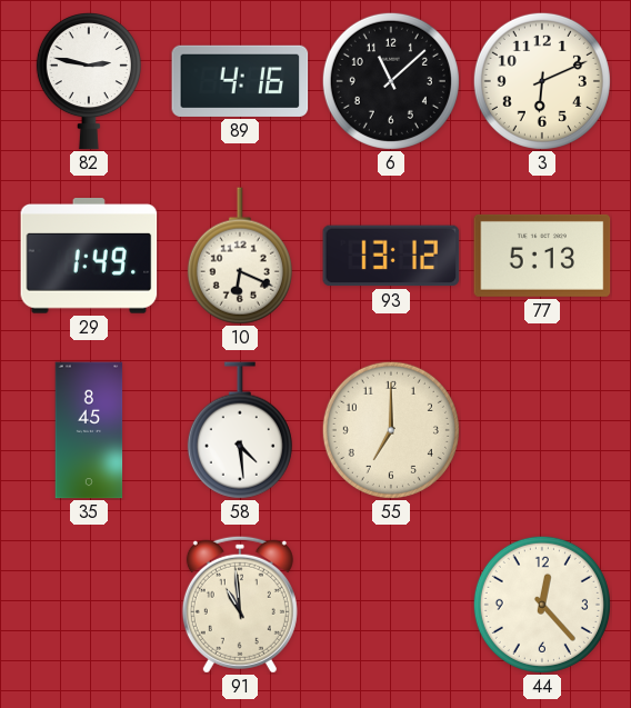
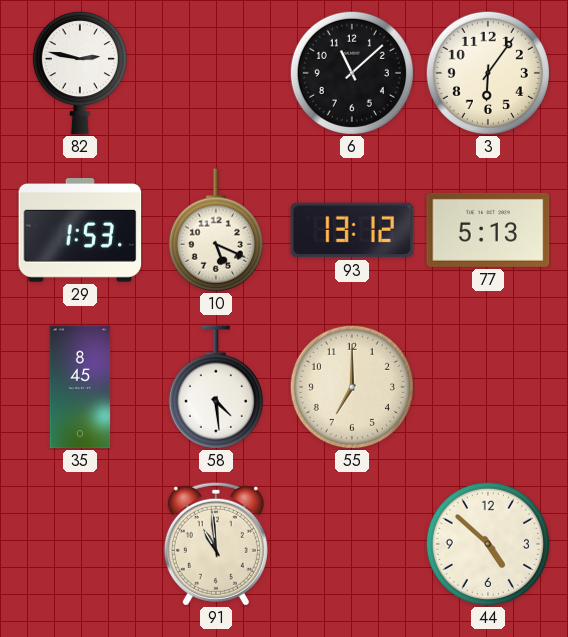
89: 4:16 -> none (240, 81)
3: 6:11 -> 6:06 (488, 73)
29: 1:49 -> 1:53 (80, 231)
10: 6:19 -> 5:19 (216, 230)
44: 12:23 -> 4:52 (488, 544)
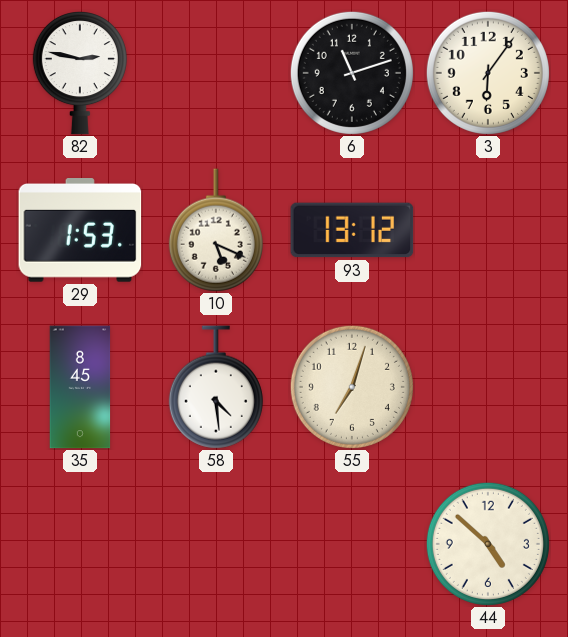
6: 11:08 -> 11:12 (352, 73)
77: 5:13 -> none (488, 230)
55: 7:00 -> 7:03 (352, 387)
91: 10:59 -> none (216, 544)
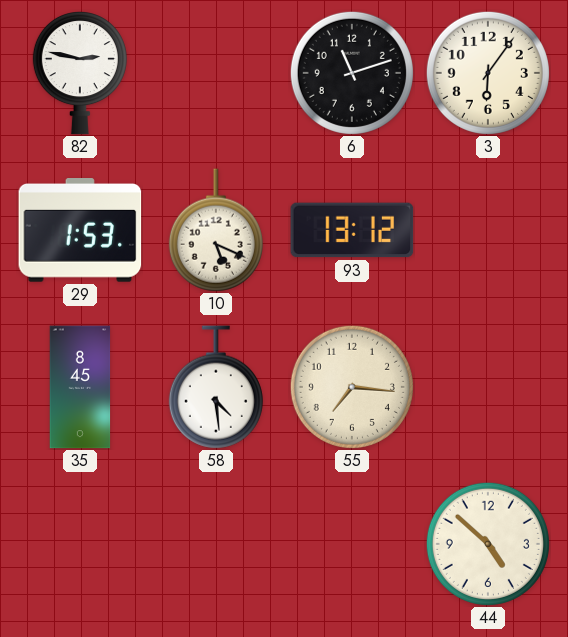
55: 7:03 -> 7:16 (352, 387)
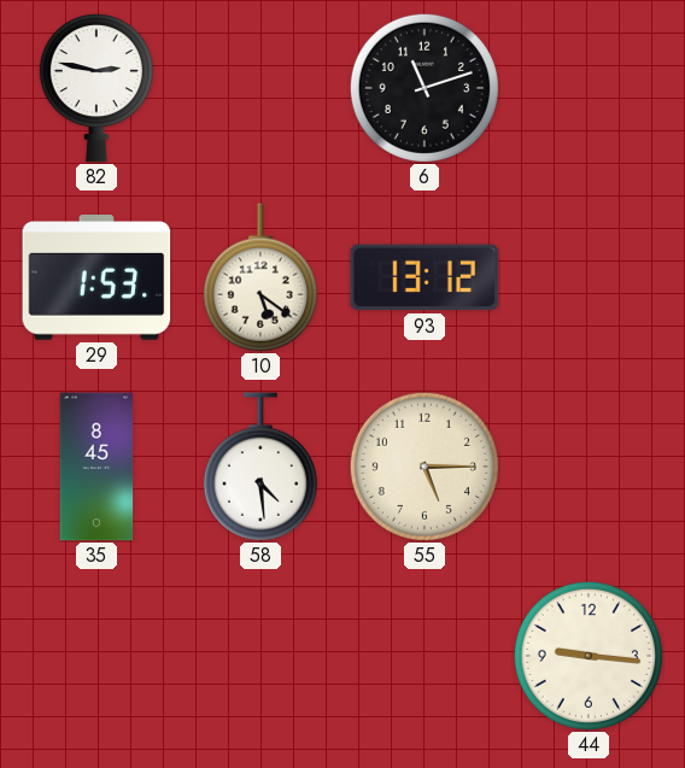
3: 6:06 -> none (488, 73)
10: 5:19 -> 5:21 (260, 277)
55: 7:16 -> 5:15 (425, 467)
44: 4:52 -> 9:16 (589, 656)
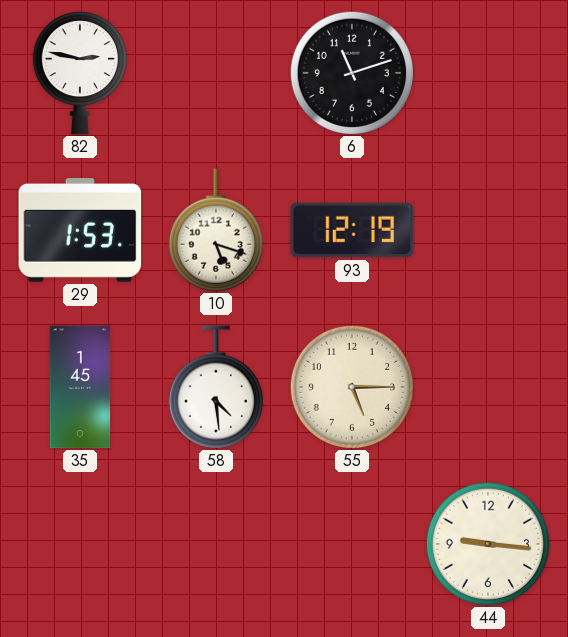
10: 5:21 -> 5:18 (216, 230)
93: 13:12 -> 12:19 (352, 230)
35: 8:45 -> 1:45 (80, 387)
